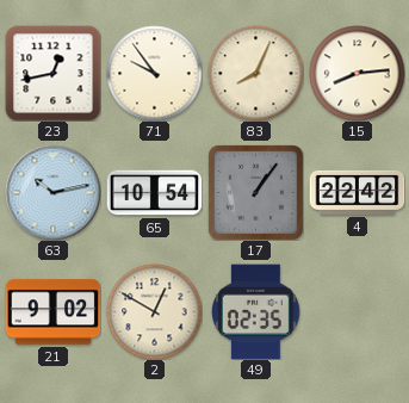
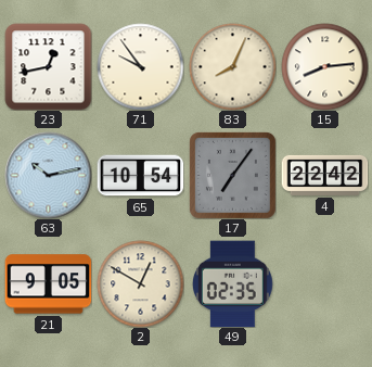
17: 1:06 -> 7:06 (232, 175)
21: 9:02 -> 9:05 (48, 284)
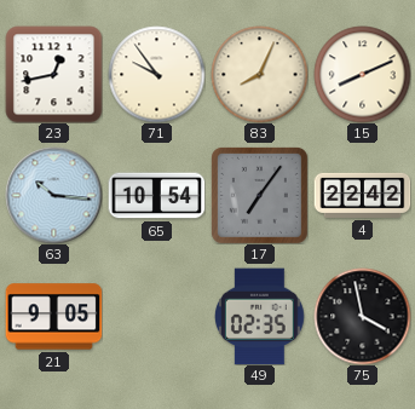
15: 8:14 -> 8:11 (362, 74)
63: 10:13 -> 10:16 (53, 195)
2: 12:50 -> none (140, 283)
75: none -> 3:58 (362, 316)
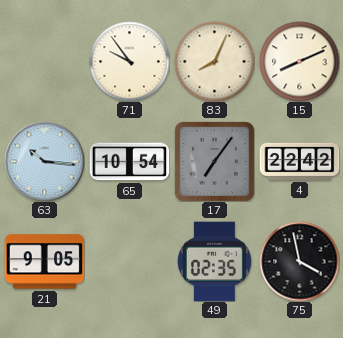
23: 12:43 -> none (53, 74)
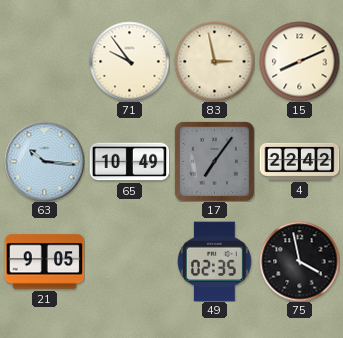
83: 8:04 -> 2:58 (214, 61)
65: 10:54 -> 10:49 (129, 162)
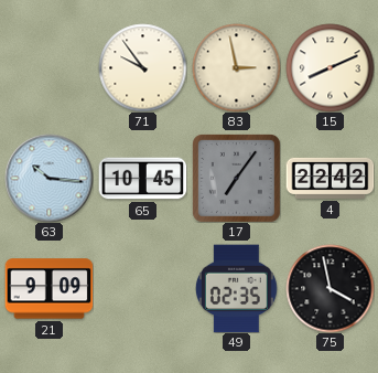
65: 10:49 -> 10:45 (142, 179)
21: 9:05 -> 9:09 (48, 289)
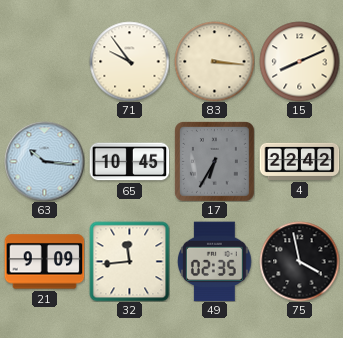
83: 2:58 -> 3:16 (214, 61)
17: 7:06 -> 6:35 (214, 161)
32: none -> 11:44 (129, 261)
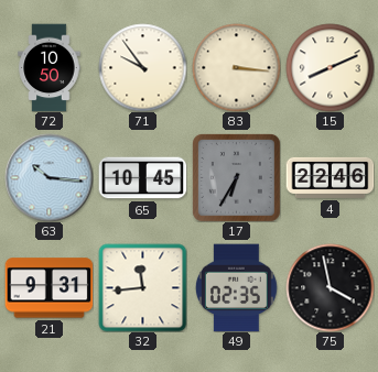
72: none -> 10:50 (50, 67)
4: 22:42 -> 22:46 (330, 177)
21: 9:09 -> 9:31 (48, 288)
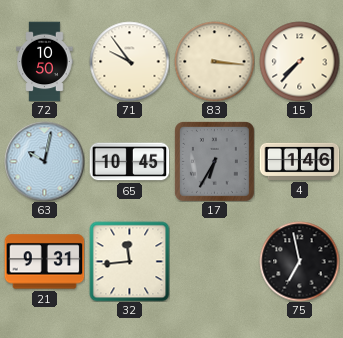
15: 8:11 -> 7:37 (299, 61)
63: 10:16 -> 10:02 (44, 161)
4: 22:46 -> 1:46 (299, 161)
49: 02:35 -> none (236, 287)
75: 3:58 -> 6:58 (299, 261)
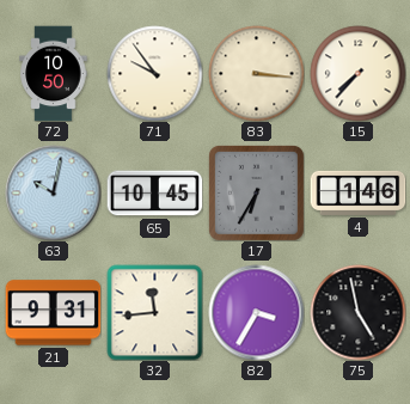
82: none -> 3:35 (256, 312)
75: 6:58 -> 4:58 (357, 312)
